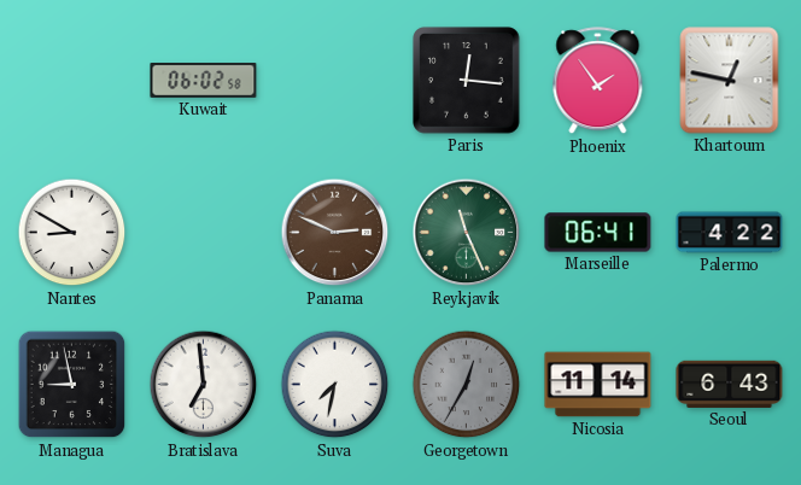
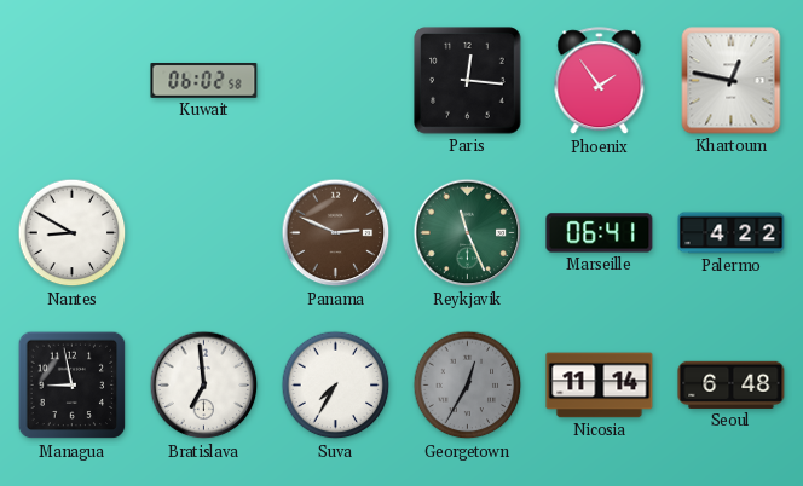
Suva: 7:32 -> 7:35 (336, 386)
Seoul: 6:43 -> 6:48 (732, 384)
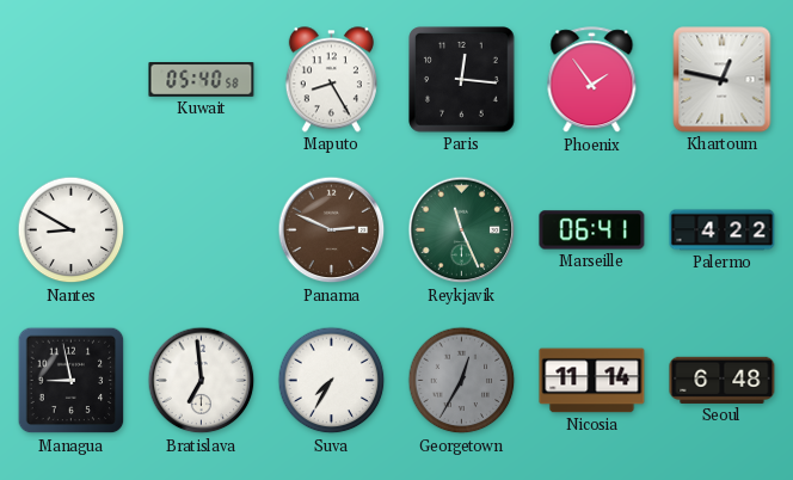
Kuwait: 06:02 -> 05:40 (202, 80)
Maputo: none -> 8:25 (331, 80)
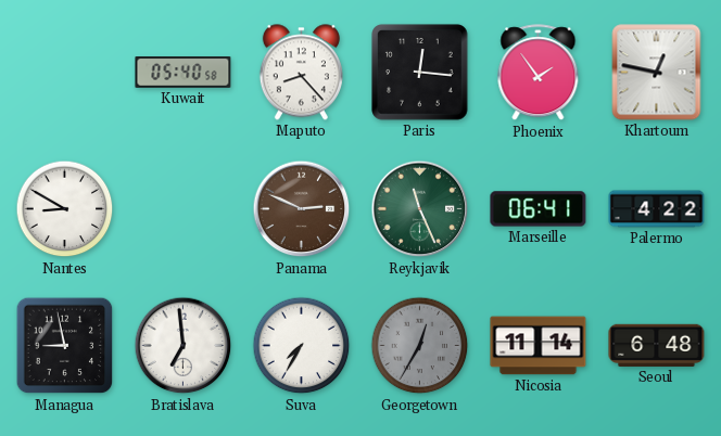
Maputo: 8:25 -> 8:23 (301, 73)
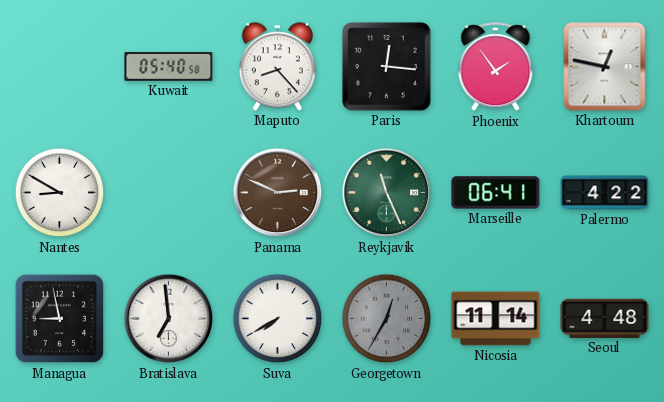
Suva: 7:35 -> 7:40 (278, 319)
Seoul: 6:48 -> 4:48 (605, 318)
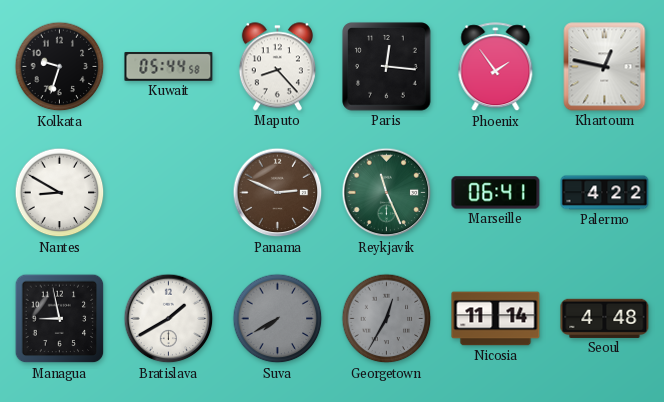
Kolkata: none -> 9:33 (60, 67)
Kuwait: 05:40 -> 05:44 (169, 67)
Bratislava: 6:59 -> 1:40 (169, 319)
Suva dial: white -> grey (278, 319)
